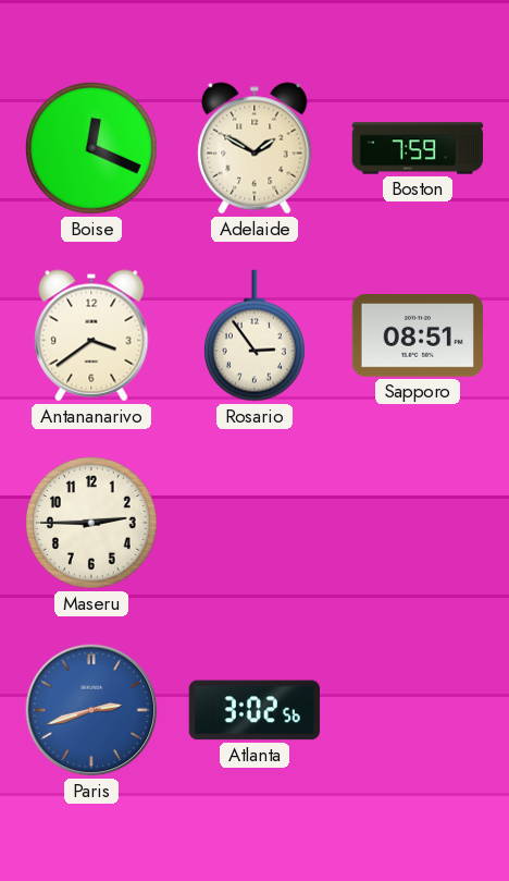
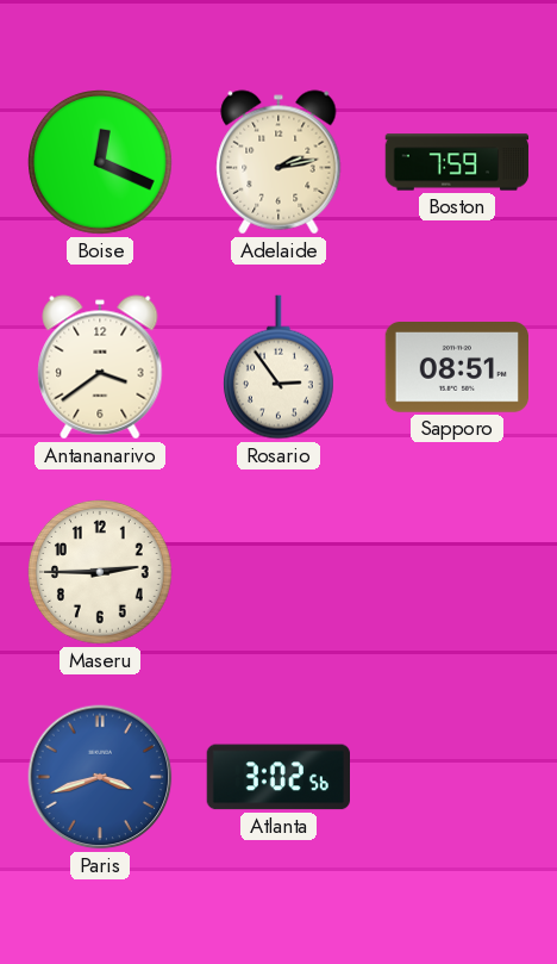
Adelaide: 1:50 -> 2:13 (278, 162)
Paris: 2:42 -> 3:42 (100, 777)
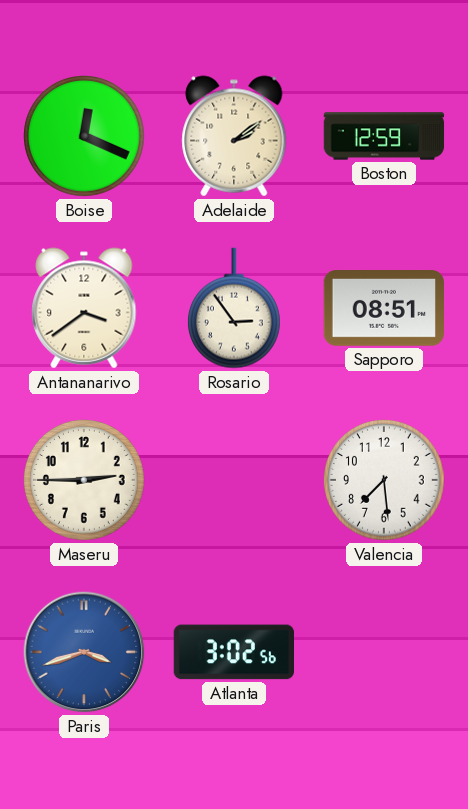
Adelaide: 2:13 -> 2:09 (234, 136)
Boston: 7:59 -> 12:59 (384, 136)
Valencia: none -> 7:29 (385, 481)
